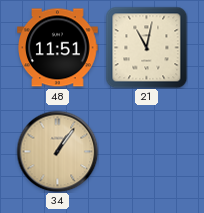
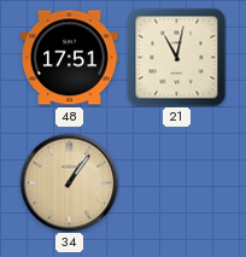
48: 11:51 -> 17:51 (70, 58)
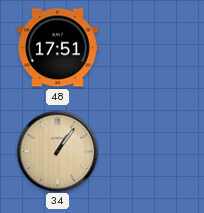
21: 11:02 -> none (176, 57)
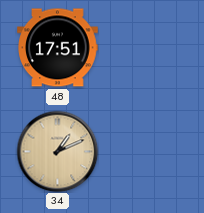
34: 1:06 -> 1:11 (57, 151)
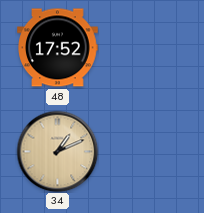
48: 17:51 -> 17:52 (58, 48)
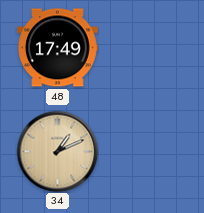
48: 17:52 -> 17:49 (58, 48)
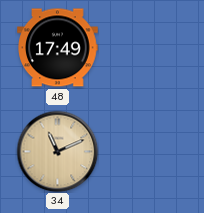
34: 1:11 -> 11:11 (57, 151)
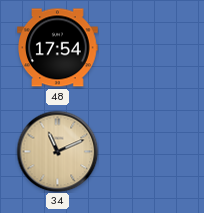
48: 17:49 -> 17:54 (58, 48)
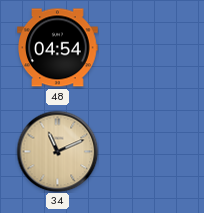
48: 17:54 -> 04:54 (58, 48)
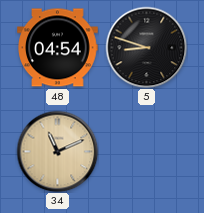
5: none -> 8:48 (146, 47)
